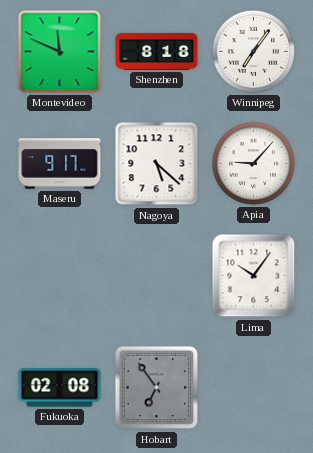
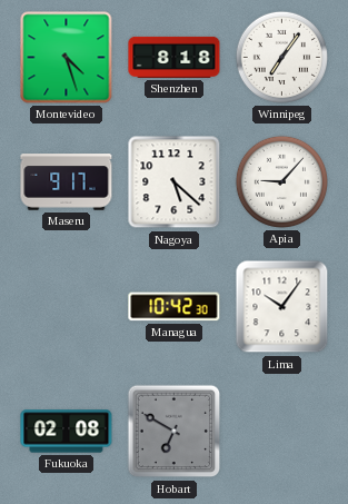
Montevideo: 11:49 -> 4:27 (67, 58)
Managua: none -> 10:42 (175, 307)
Hobart: 6:54 -> 6:50 (175, 432)
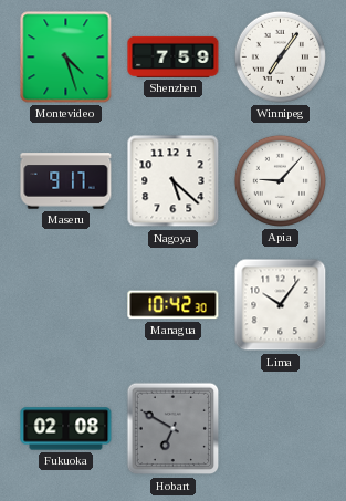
Shenzhen: 8:18 -> 7:59 (174, 56)
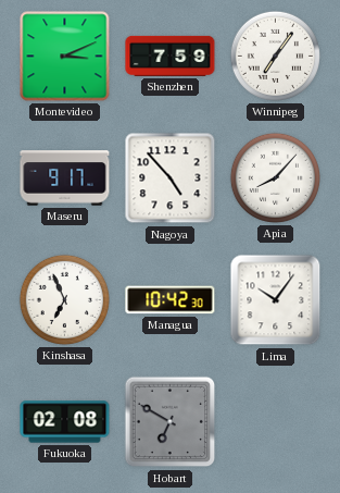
Montevideo: 4:27 -> 3:11 (65, 57)
Nagoya: 5:22 -> 4:53 (171, 178)
Apia: 9:07 -> 8:07 (275, 177)
Kinshasa: none -> 6:56 (64, 299)
